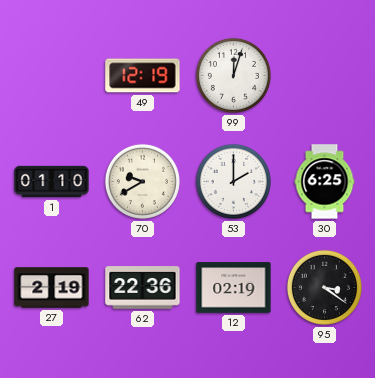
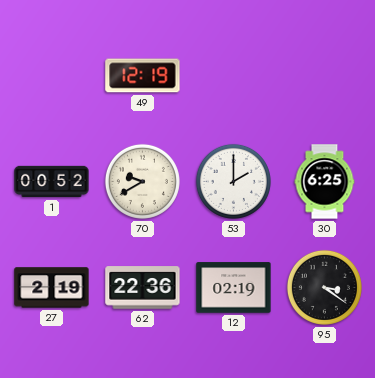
99: 12:03 -> none (233, 75)
1: 01:10 -> 00:52 (52, 182)
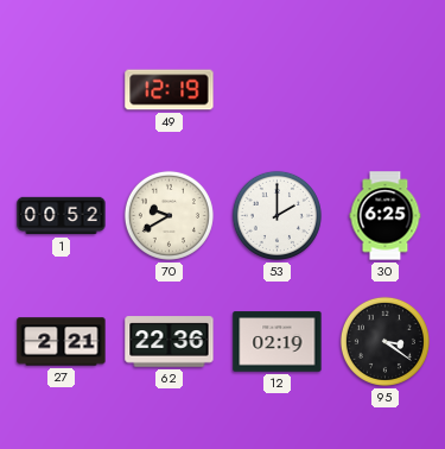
27: 2:19 -> 2:21 (62, 342)
